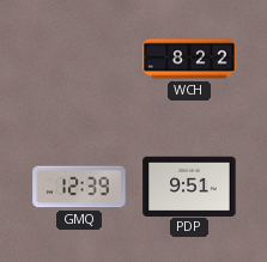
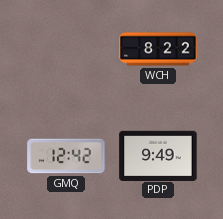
GMQ: 12:39 -> 12:42 (66, 156)
PDP: 9:51 -> 9:49 (158, 155)
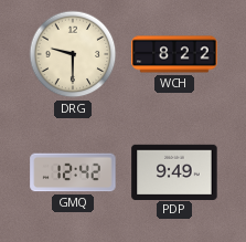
DRG: none -> 9:30 (73, 54)
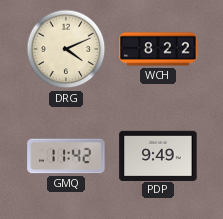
DRG: 9:30 -> 4:11 (66, 49)
GMQ: 12:42 -> 11:42 (66, 156)
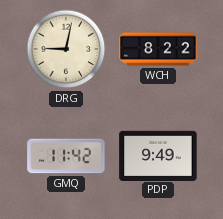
DRG: 4:11 -> 9:02 (66, 49)
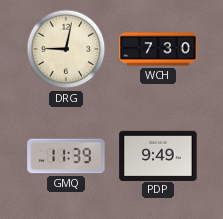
WCH: 8:22 -> 7:30 (158, 49)
GMQ: 11:42 -> 11:39 (66, 156)
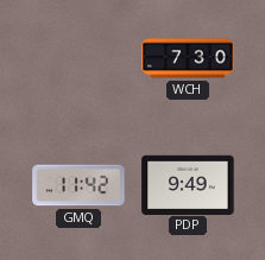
DRG: 9:02 -> none (66, 49)
GMQ: 11:39 -> 11:42 (78, 185)
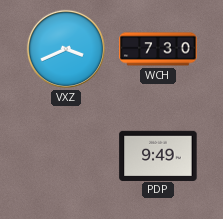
VXZ: none -> 3:41 (66, 49)
GMQ: 11:42 -> none (78, 185)
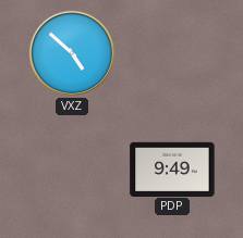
VXZ: 3:41 -> 4:52 (72, 53)
WCH: 7:30 -> none (158, 49)
